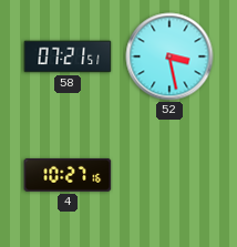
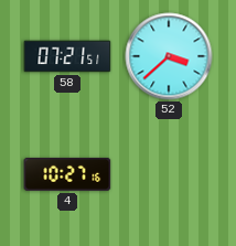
52: 3:28 -> 3:38 (169, 56)
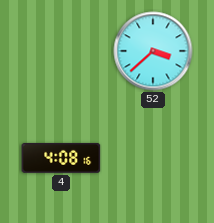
58: 07:21 -> none (67, 56)
4: 10:27 -> 4:08 (61, 158)
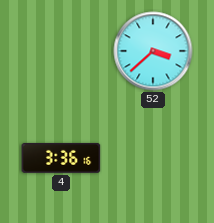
4: 4:08 -> 3:36 (61, 158)
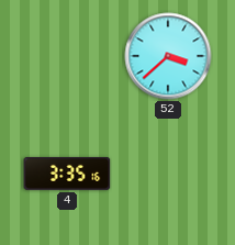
4: 3:36 -> 3:35 (67, 174)
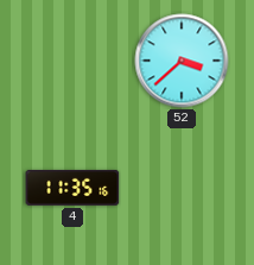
4: 3:35 -> 11:35 (72, 188)
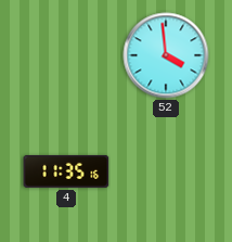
52: 3:38 -> 3:59 (166, 55)
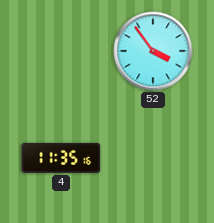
52: 3:59 -> 3:54 (153, 51)
